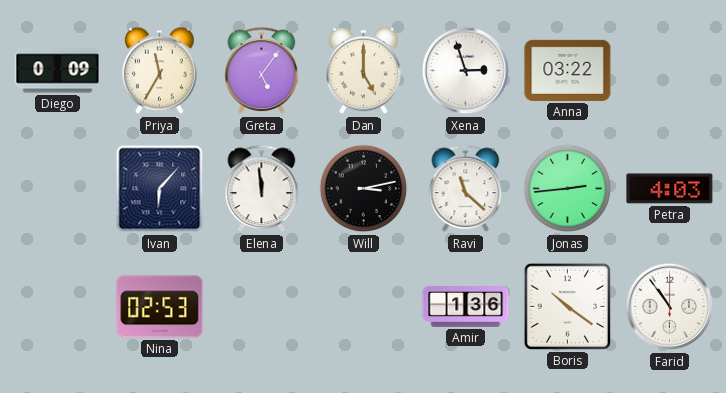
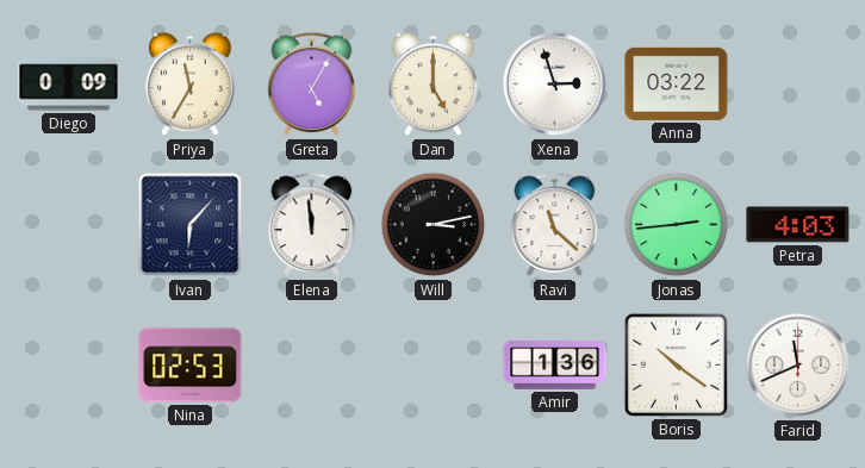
Greta: 5:06 -> 5:05 (312, 85)
Farid: 10:54 -> 11:41 (798, 366)
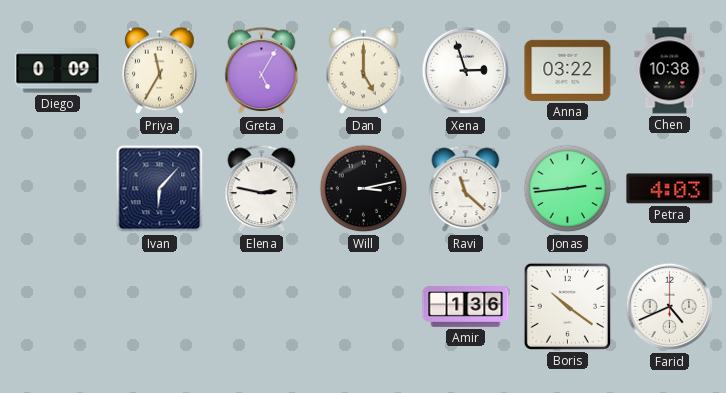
Chen: none -> 10:38 (670, 71)
Elena: 11:59 -> 2:47 (262, 189)
Nina: 02:53 -> none (191, 366)
Farid: 11:41 -> 4:41 (670, 307)
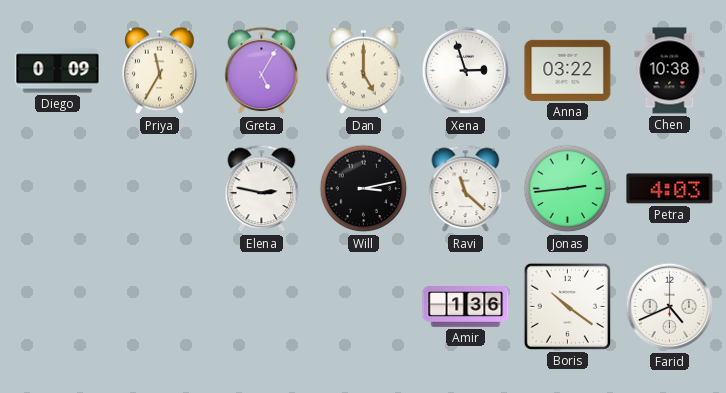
Ivan: 6:07 -> none (160, 189)
